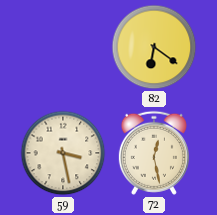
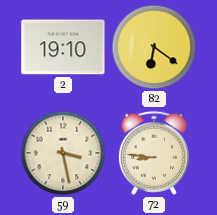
2: none -> 19:10 (63, 47)
72: 12:28 -> 8:46 (154, 153)
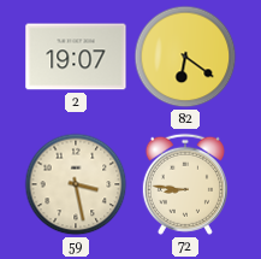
2: 19:10 -> 19:07 (76, 57)
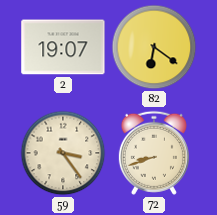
59: 3:28 -> 3:24 (63, 153)
72: 8:46 -> 8:42 (154, 153)
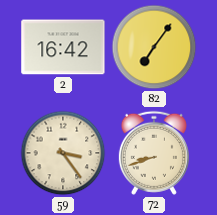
2: 19:07 -> 16:42 (63, 47)
82: 6:21 -> 7:06 (154, 47)
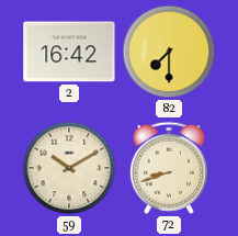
82: 7:06 -> 7:30 (169, 52)
59: 3:24 -> 10:10 (69, 168)
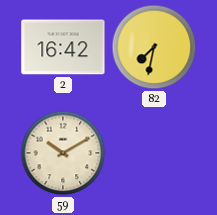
82: 7:30 -> 7:32 (154, 47)
72: 8:42 -> none (169, 168)
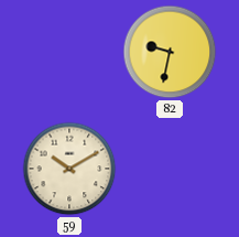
2: 16:42 -> none (63, 47)
82: 7:32 -> 9:32 (170, 52)
